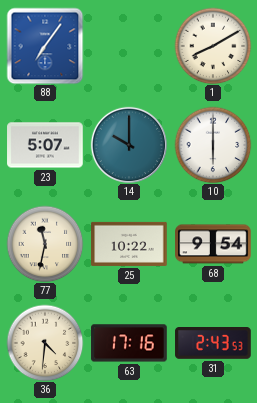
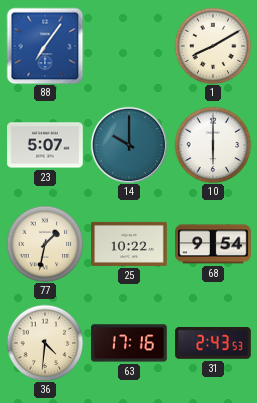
77: 11:32 -> 1:32 (45, 244)
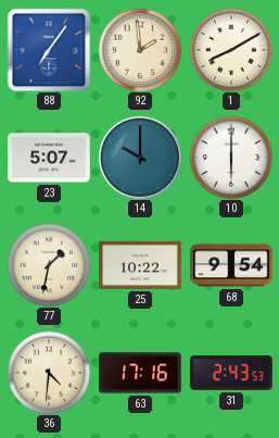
92: none -> 1:59 (140, 50)
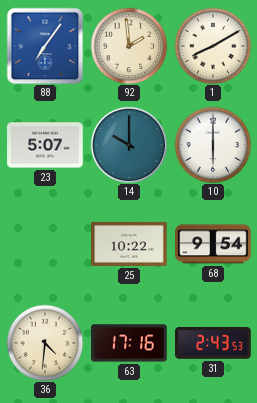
77: 1:32 -> none (49, 265)
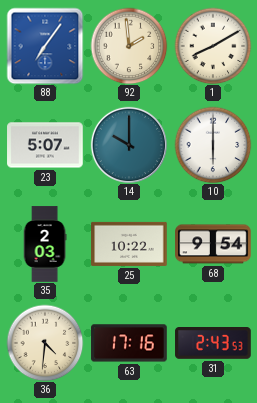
35: none -> 2:03 (45, 244)
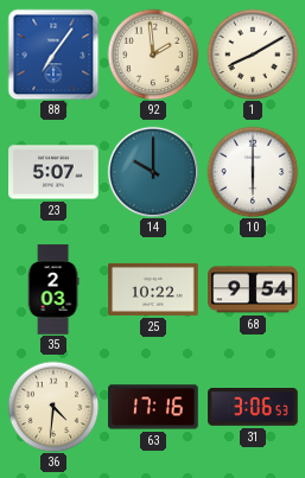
31: 2:43 -> 3:06 (253, 408)
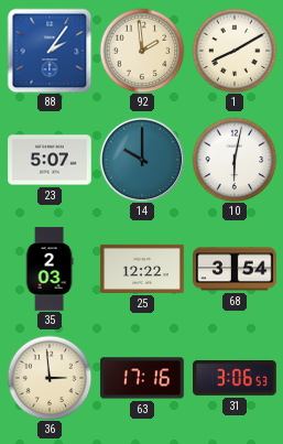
88: 7:06 -> 2:06 (50, 51)
10: 6:00 -> 6:02 (235, 160)
25: 10:22 -> 12:22 (142, 269)
68: 9:54 -> 3:54 (235, 269)
36: 4:31 -> 2:59 (50, 378)
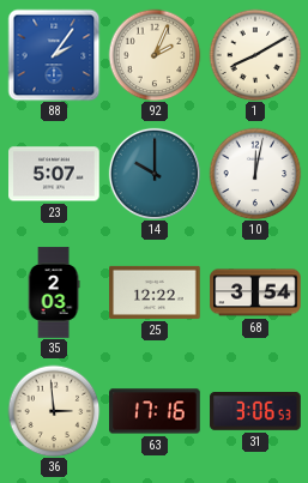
92: 1:59 -> 2:04 (155, 55)
10: 6:02 -> 12:02 (255, 174)
